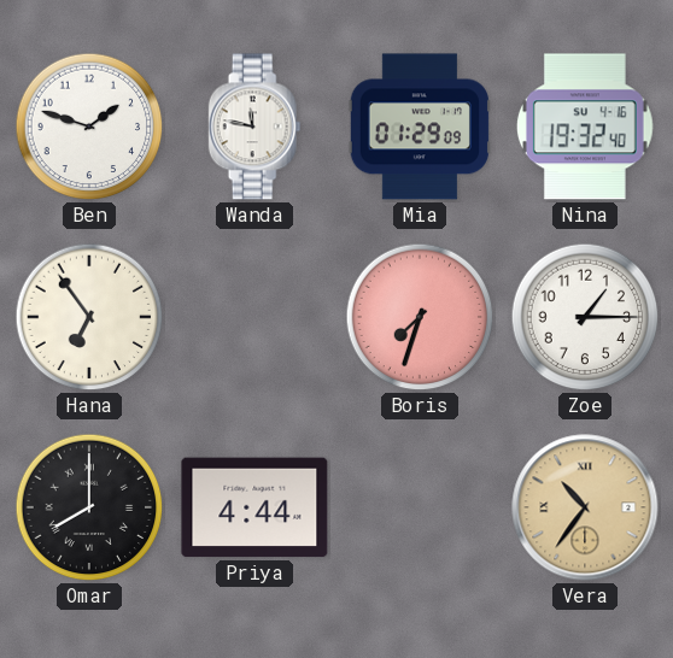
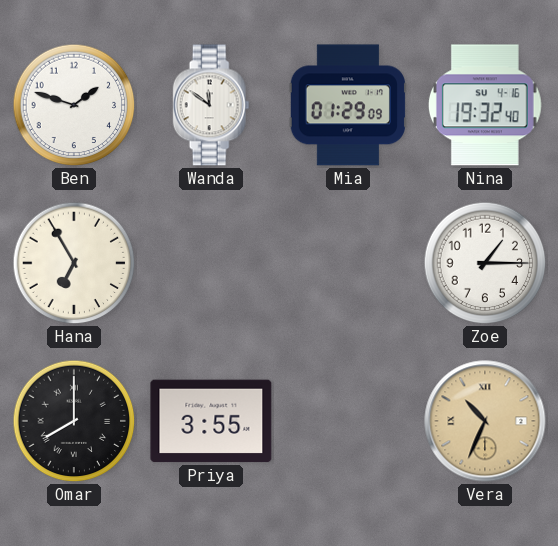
Wanda: 11:47 -> 11:51 (211, 105)
Hana: 6:54 -> 6:55 (74, 263)
Boris: 7:33 -> none (420, 317)
Priya: 4:44 -> 3:55 (211, 421)
Vera: 10:36 -> 10:34 (485, 421)
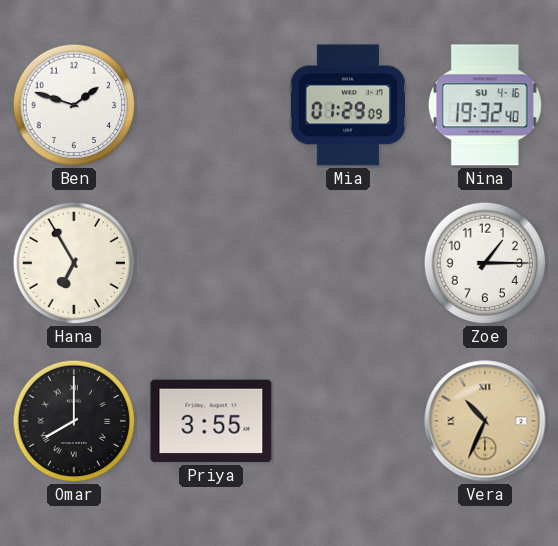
Wanda: 11:51 -> none (211, 105)
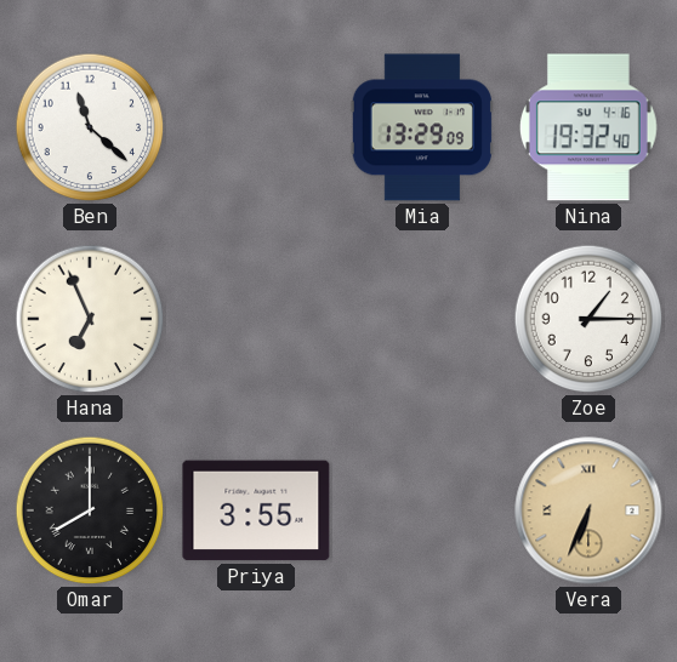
Ben: 1:48 -> 11:22 (90, 127)
Mia: 01:29 -> 13:29 (421, 127)
Hana: 6:55 -> 6:56 (90, 319)
Vera: 10:34 -> 6:34 (588, 510)
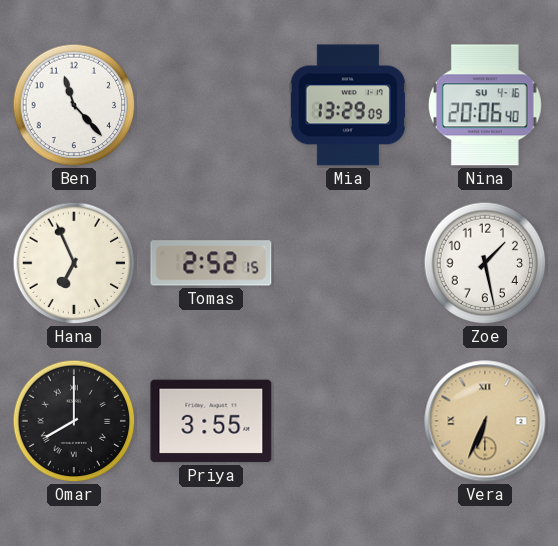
Ben: 11:22 -> 11:23 (74, 105)
Nina: 19:32 -> 20:06 (485, 105)
Tomas: none -> 2:52 (211, 263)
Zoe: 1:15 -> 1:28 (485, 263)
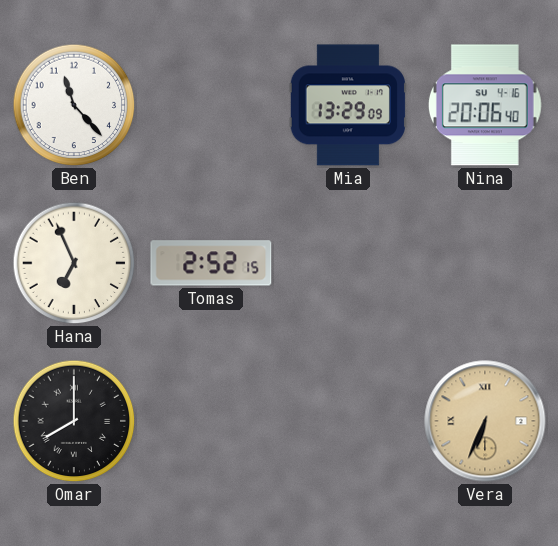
Zoe: 1:28 -> none (485, 263)
Priya: 3:55 -> none (211, 421)
